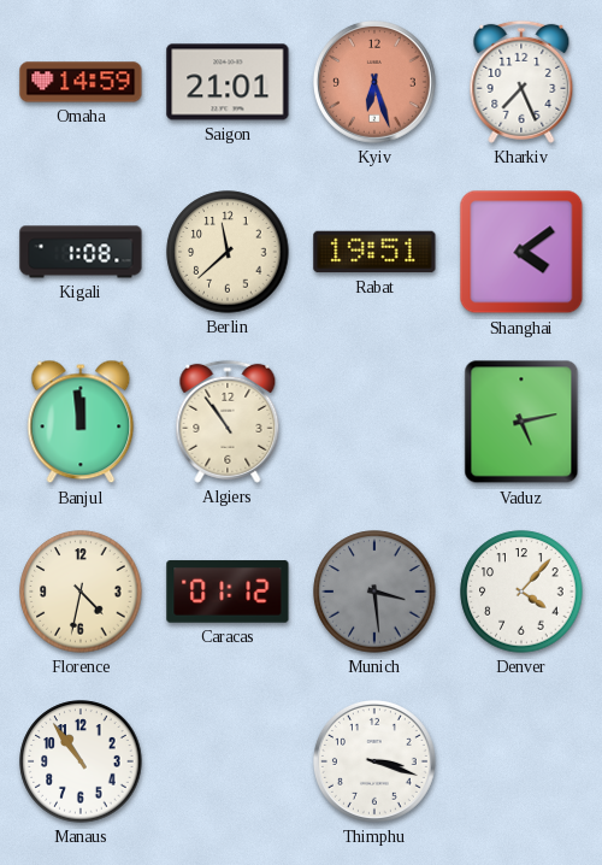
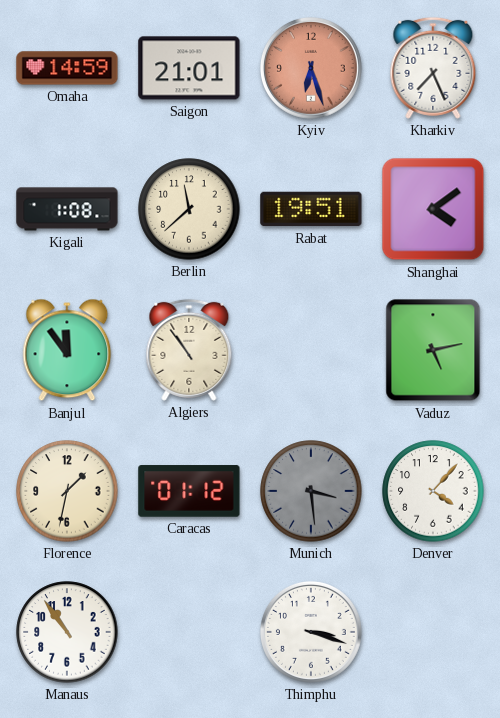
Banjul: 11:59 -> 11:54 (67, 350)
Florence: 4:32 -> 1:32 (67, 491)
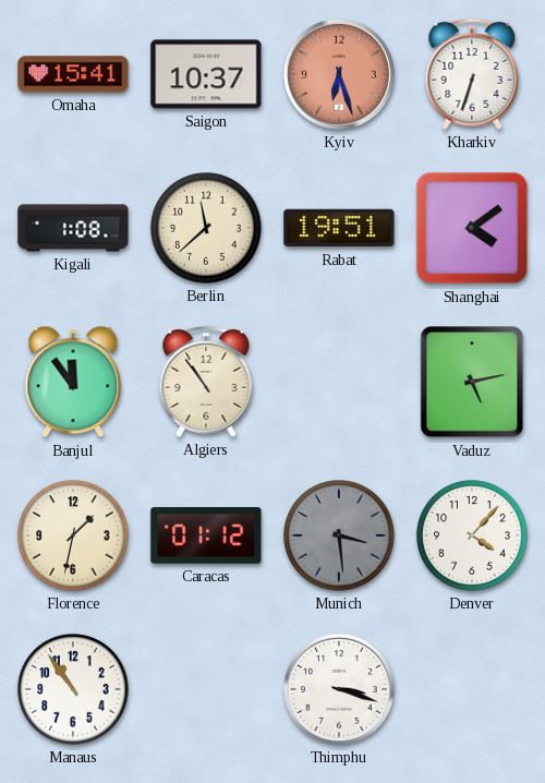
Omaha: 14:59 -> 15:41 (73, 74)
Saigon: 21:01 -> 10:37 (206, 74)
Kharkiv: 7:26 -> 6:33 (472, 74)
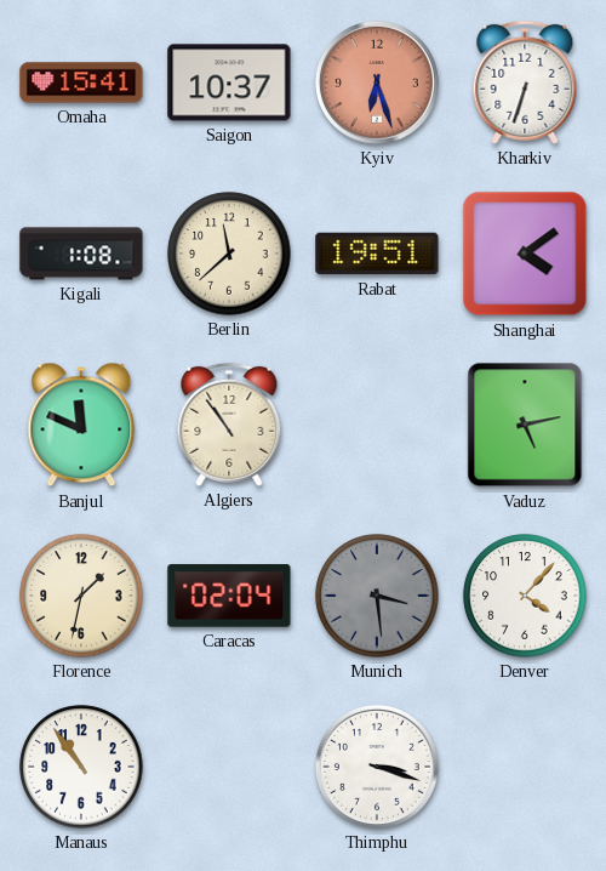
Banjul: 11:54 -> 11:49 (81, 425)
Caracas: 01:12 -> 02:04 (229, 596)
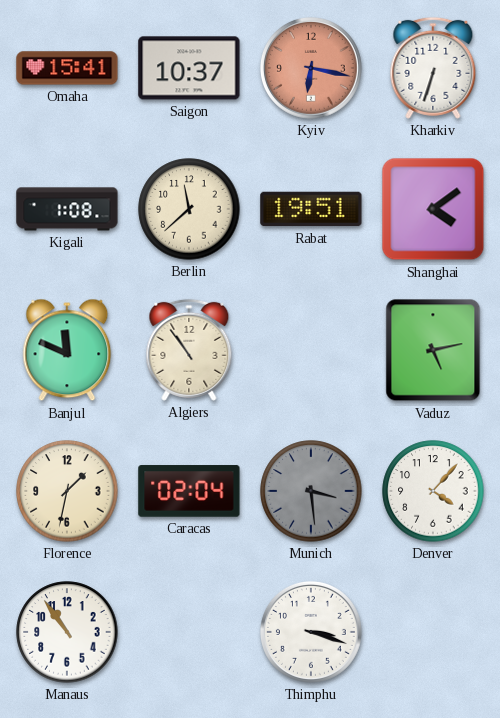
Kyiv: 6:27 -> 6:17 (311, 68)
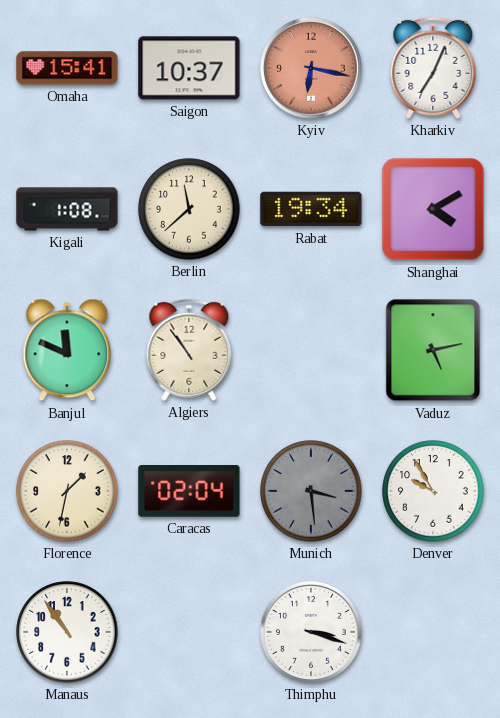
Kharkiv: 6:33 -> 7:04 (433, 68)
Rabat: 19:51 -> 19:34 (311, 209)
Shanghai: 4:09 -> 4:10 (433, 209)
Denver: 4:07 -> 9:55 (433, 491)
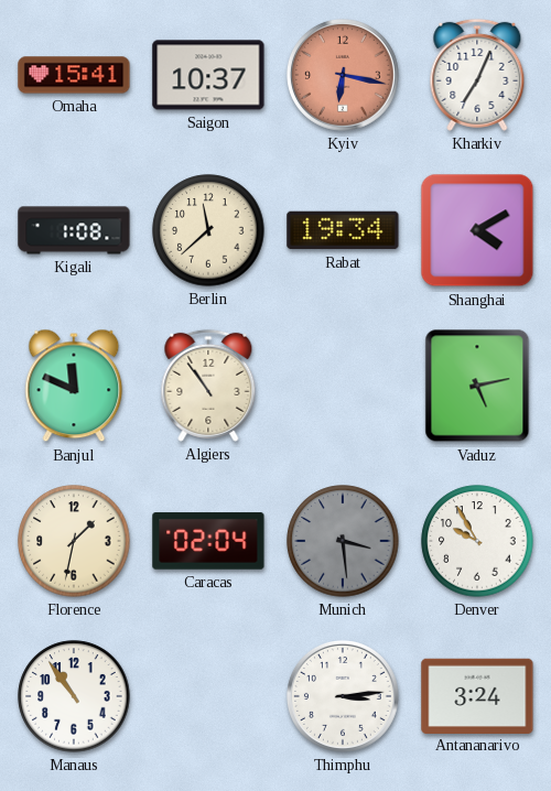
Thimphu: 3:18 -> 3:14 (343, 696)
Antananarivo: none -> 3:24 (477, 695)
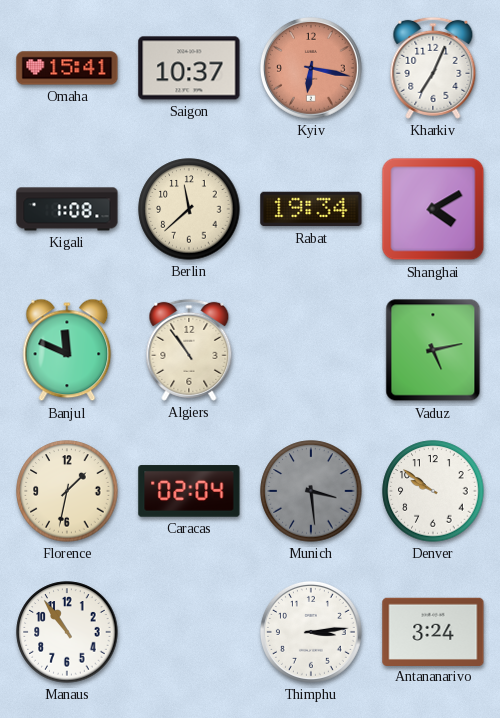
Denver: 9:55 -> 9:51 (433, 491)
